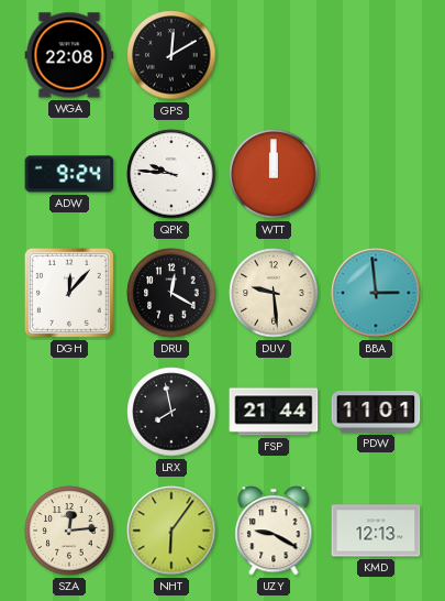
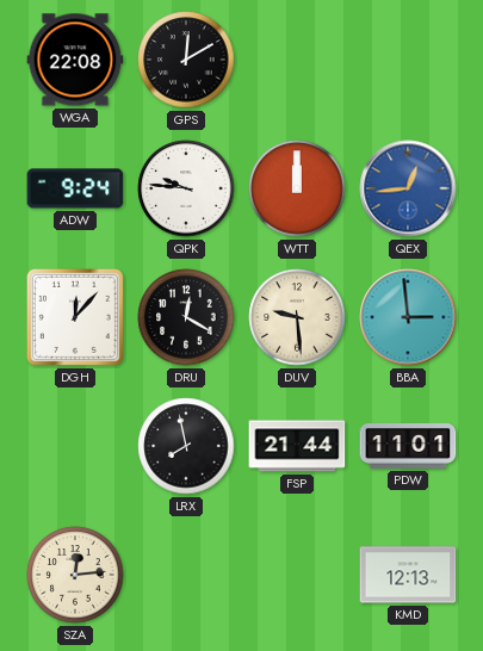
QEX: none -> 12:44 (408, 188)
NHT: 6:06 -> none (171, 531)
UZY: 9:20 -> none (274, 531)
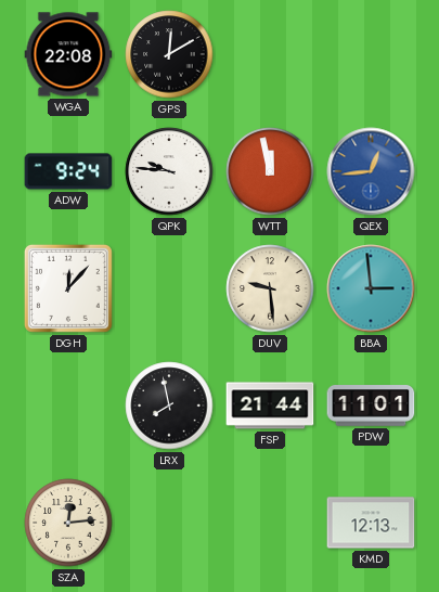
WTT: 12:00 -> 11:58 (270, 171)
DRU: 12:20 -> none (186, 317)
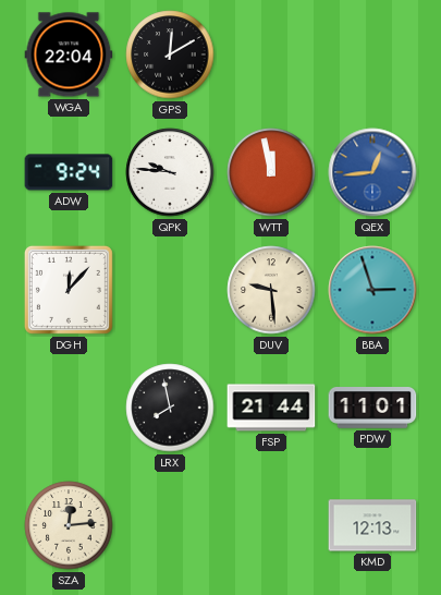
WGA: 22:08 -> 22:04 (69, 54)
BBA: 2:59 -> 2:57 (372, 290)
